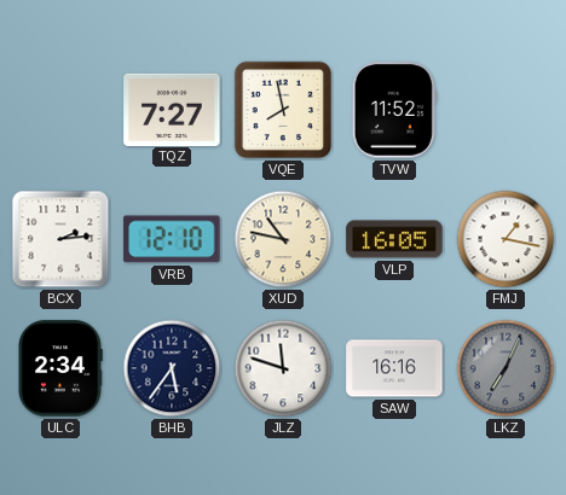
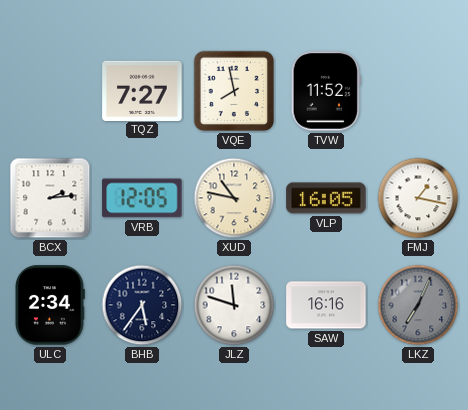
VRB: 12:10 -> 12:05 (142, 198)
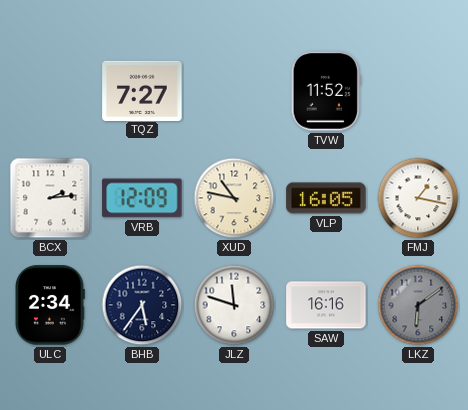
VQE: 7:58 -> none (234, 91)
VRB: 12:05 -> 12:09 (142, 198)
LKZ: 7:04 -> 6:09 (418, 305)
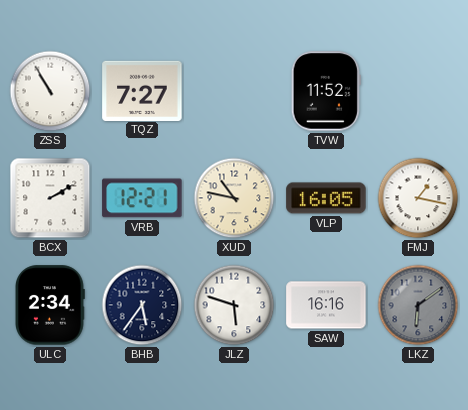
ZSS: none -> 10:55 (50, 91)
BCX: 2:14 -> 2:10 (50, 198)
VRB: 12:09 -> 12:21 (142, 198)
JLZ: 11:48 -> 5:48 (234, 305)
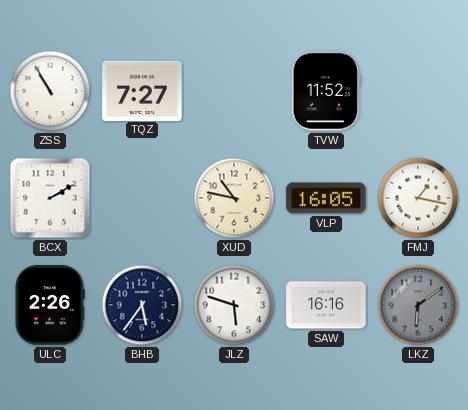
VRB: 12:21 -> none (142, 198)
ULC: 2:34 -> 2:26 (50, 305)
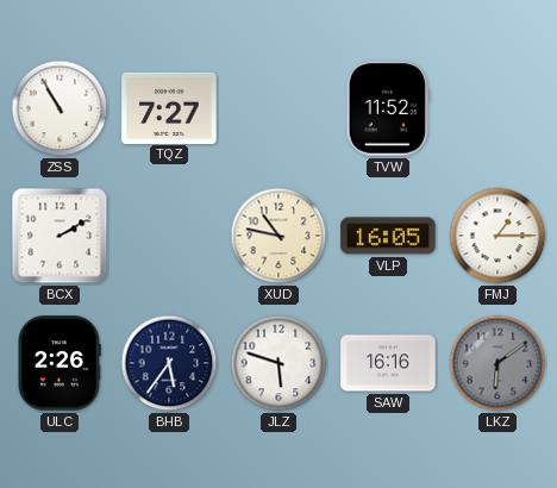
FMJ: 1:17 -> 1:15 (497, 236)
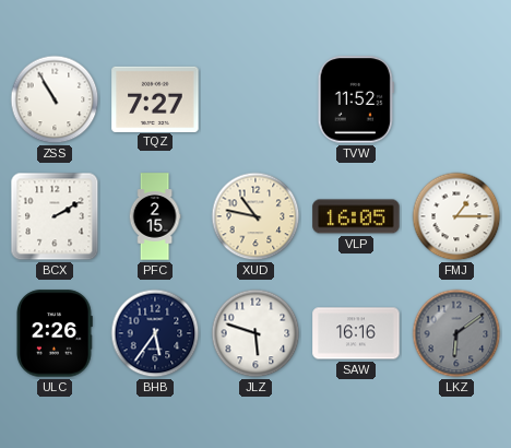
PFC: none -> 2:15 (155, 216)
